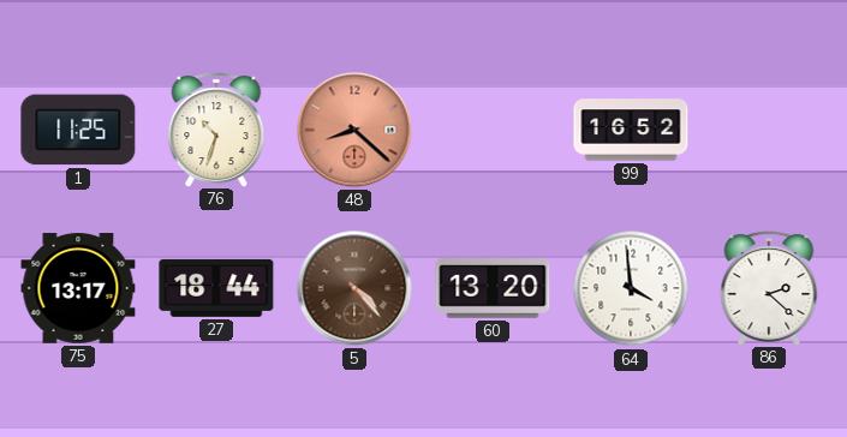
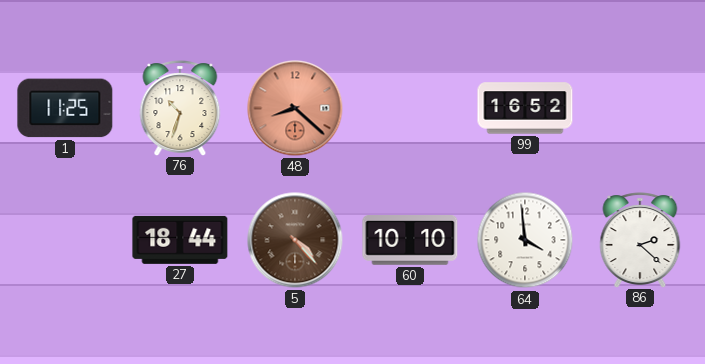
75: 13:17 -> none (78, 288)
60: 13:20 -> 10:10 (410, 240)
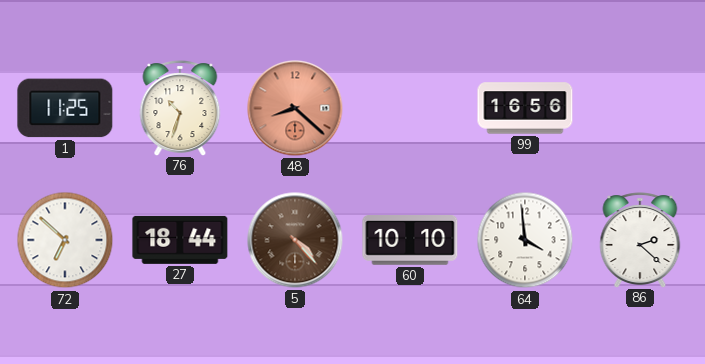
99: 16:52 -> 16:56 (525, 108)
72: none -> 6:52 (65, 240)
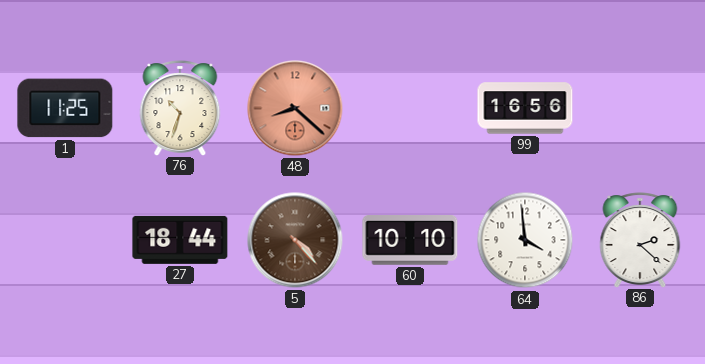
72: 6:52 -> none (65, 240)
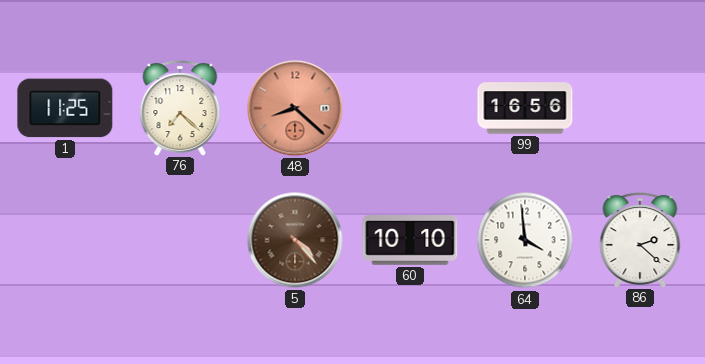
76: 10:33 -> 7:22 (180, 108)
27: 18:44 -> none (180, 240)
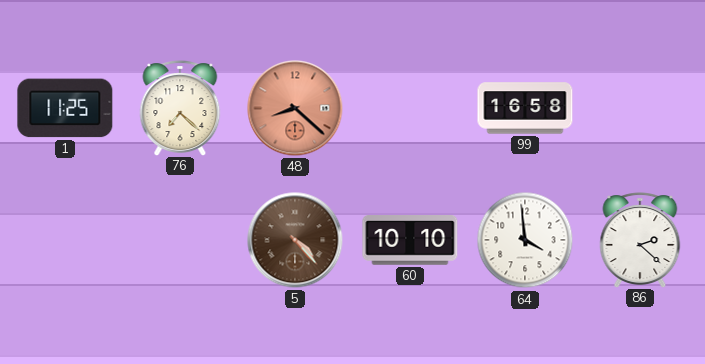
99: 16:56 -> 16:58 (525, 108)
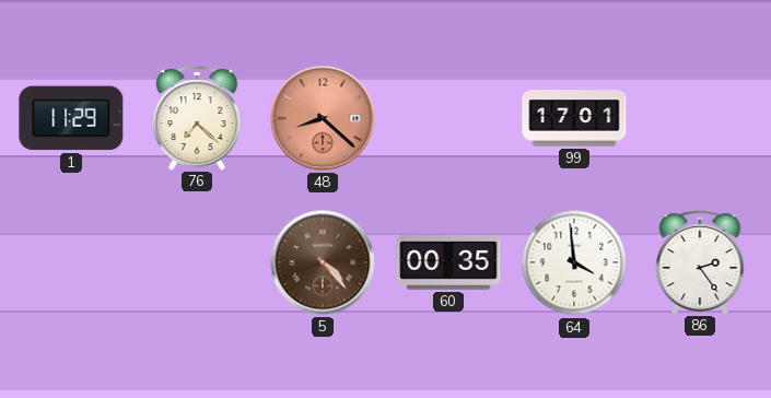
1: 11:25 -> 11:29 (71, 118)
99: 16:58 -> 17:01 (574, 118)
60: 10:10 -> 00:35 (448, 262)
86: 2:22 -> 2:24 (700, 262)
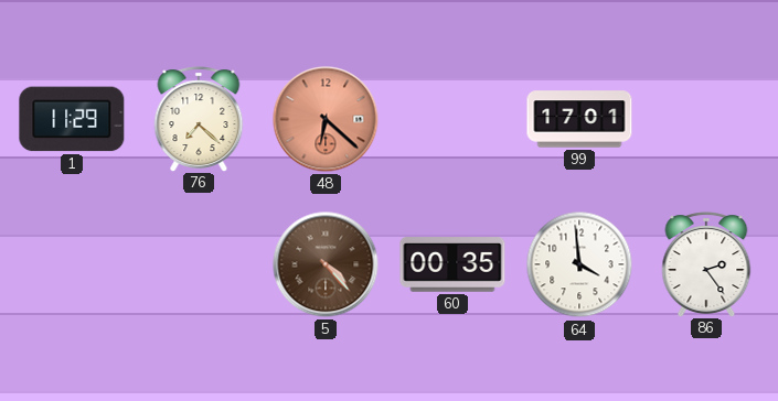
48: 8:22 -> 6:22 (326, 119)
